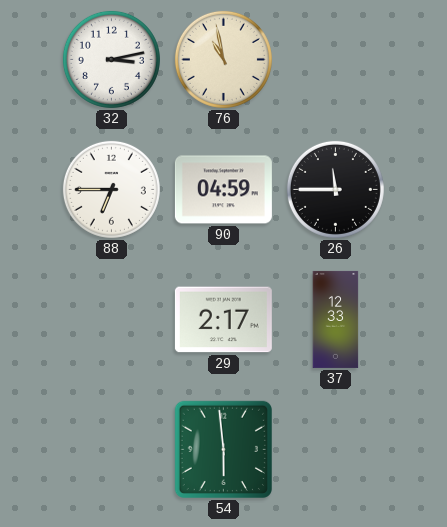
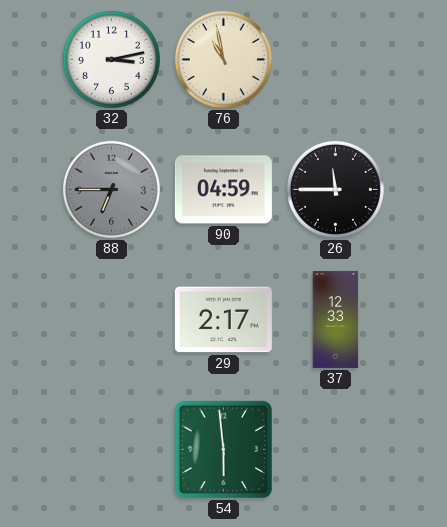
88 dial: white -> grey (111, 189)
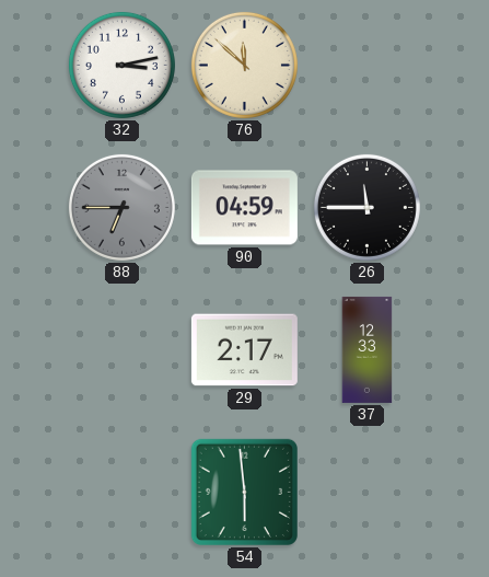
76: 10:58 -> 11:52 (244, 65)
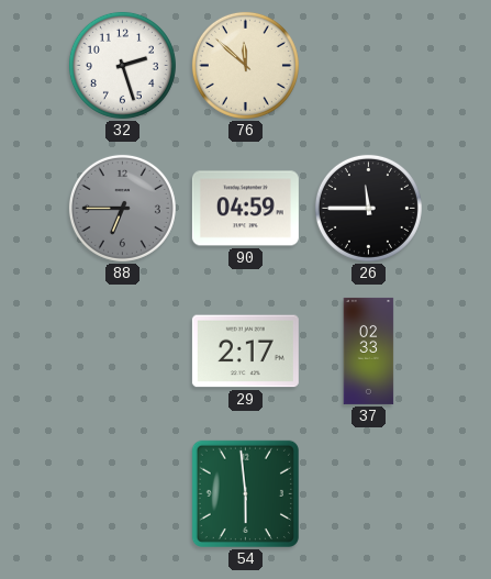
32: 3:13 -> 2:27 (122, 65)
37: 12:33 -> 02:33 (369, 350)
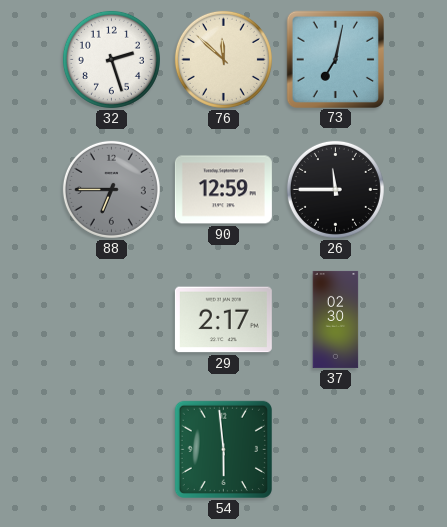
73: none -> 7:02 (335, 59)
90: 04:59 -> 12:59 (223, 190)
37: 02:33 -> 02:30 (336, 319)
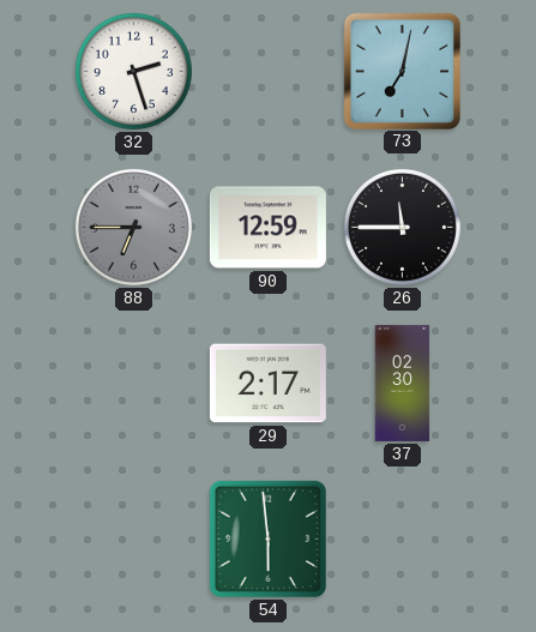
76: 11:52 -> none (223, 59)
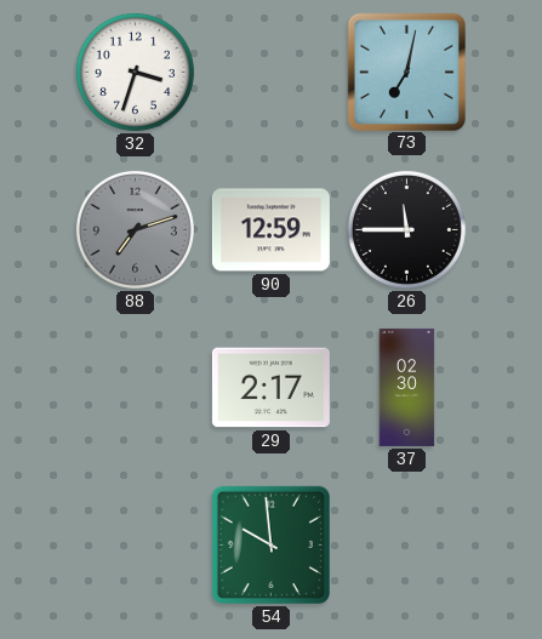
32: 2:27 -> 3:33 (135, 72)
88: 6:45 -> 7:12 (135, 229)
54: 5:59 -> 9:59 (270, 544)
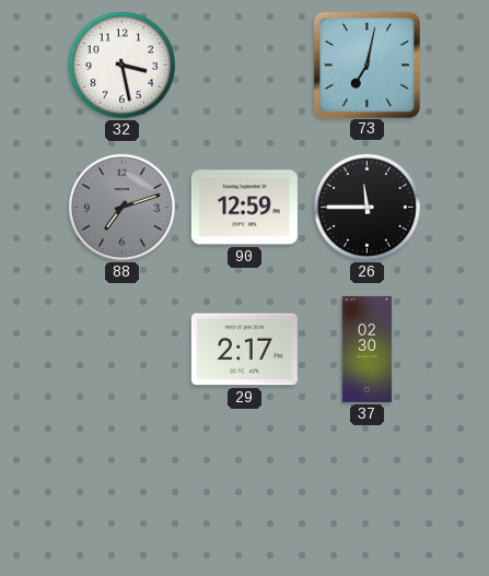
32: 3:33 -> 3:28 (121, 64)
54: 9:59 -> none (270, 544)
